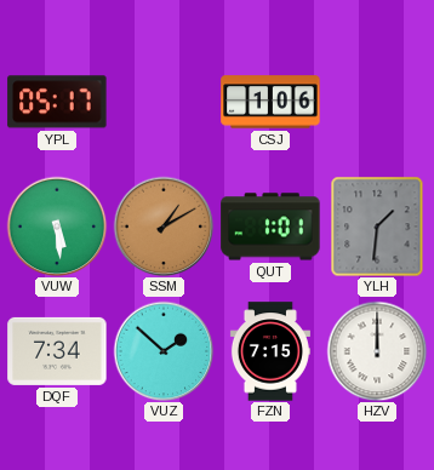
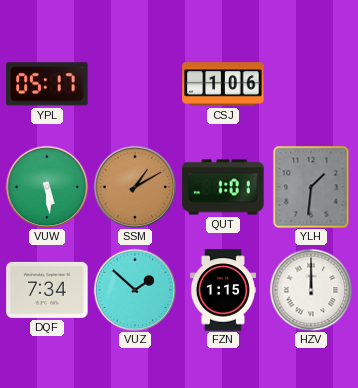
FZN: 7:15 -> 1:15 (223, 290)
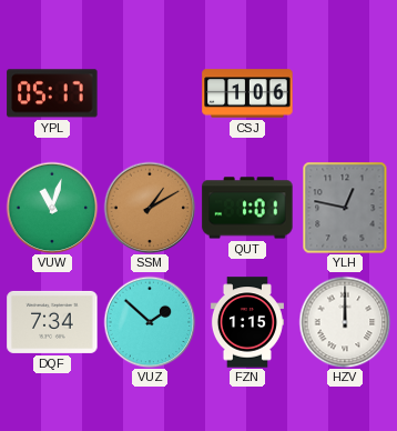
VUW: 5:29 -> 11:03 (52, 208)
YLH: 1:31 -> 12:47 (345, 208)
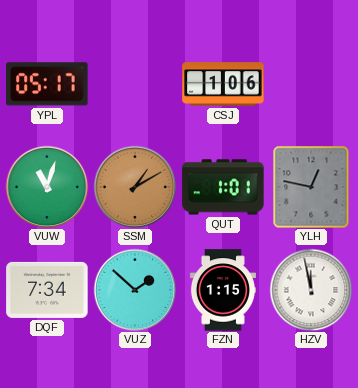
HZV: 12:00 -> 11:58 (311, 290)
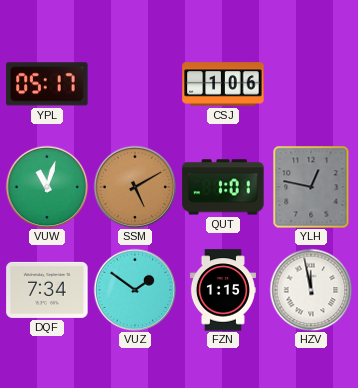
SSM: 1:10 -> 5:10 (135, 187)
VUZ: 1:52 -> 1:51 (135, 290)
